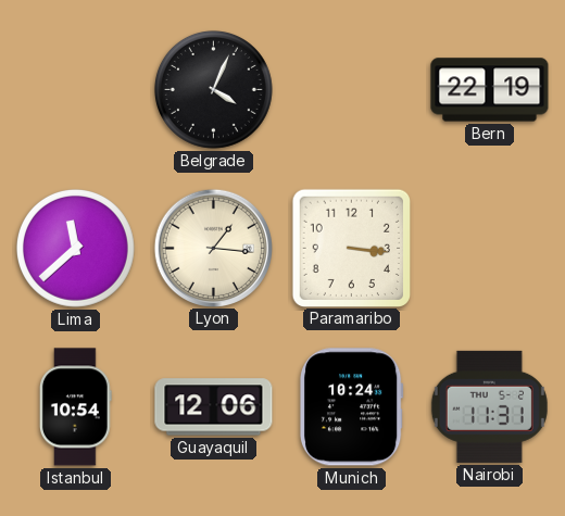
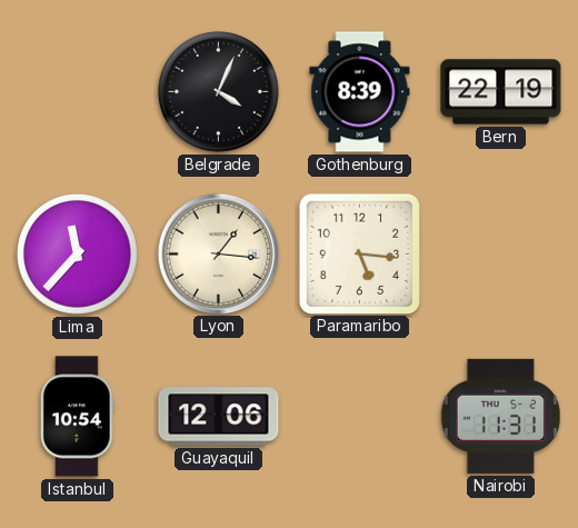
Gothenburg: none -> 8:39 (360, 92)
Lima: 11:38 -> 11:37 (77, 253)
Paramaribo: 3:16 -> 5:16 (359, 253)
Munich: 10:24 -> none (351, 407)
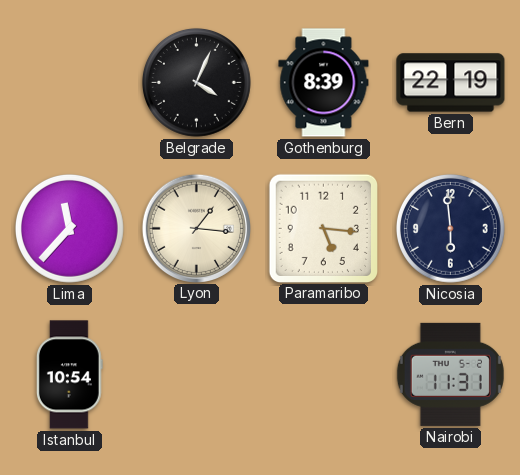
Nicosia: none -> 5:59 (450, 228)
Guayaquil: 12:06 -> none (219, 417)
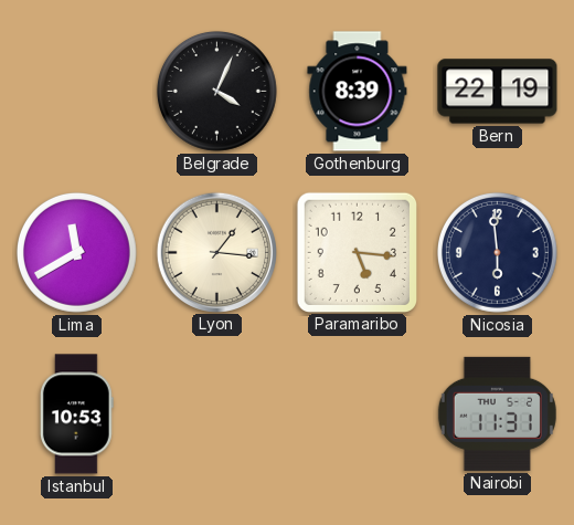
Lima: 11:37 -> 11:40 (76, 252)
Istanbul: 10:54 -> 10:53 (76, 414)
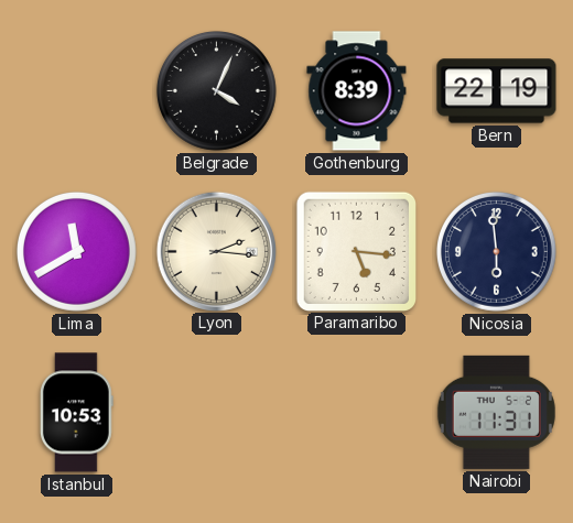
Lyon: 1:16 -> 2:16 (216, 251)
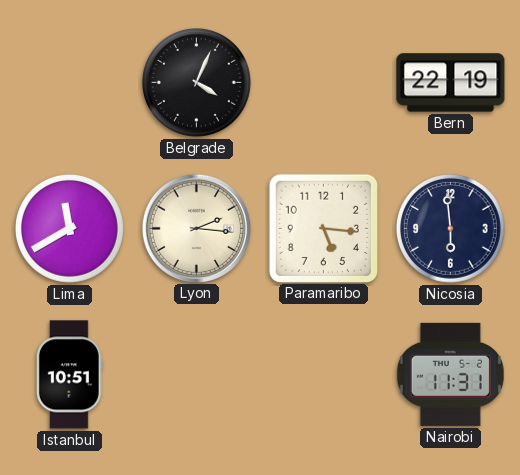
Gothenburg: 8:39 -> none (357, 91)
Istanbul: 10:53 -> 10:51 (69, 375)
